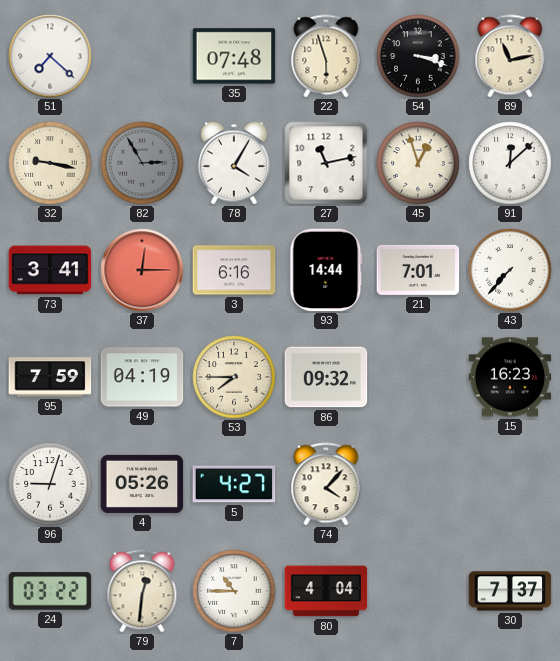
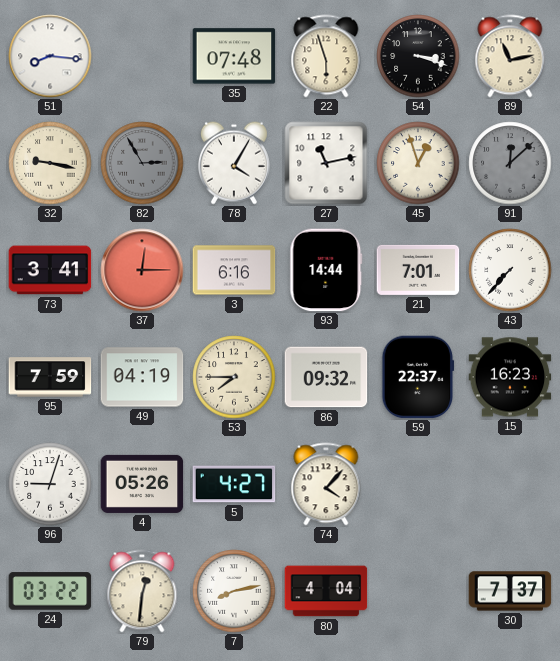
51: 7:22 -> 8:16 (50, 56)
91 dial: white -> grey (510, 163)
59: none -> 22:37 (418, 377)
7: 10:45 -> 8:13 (234, 591)
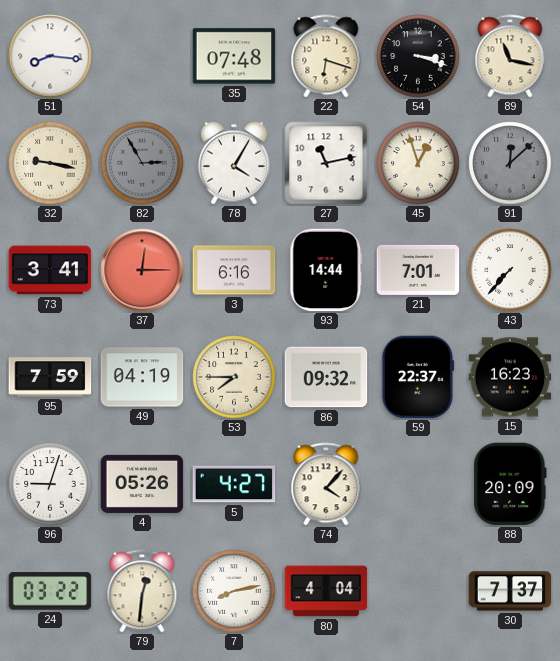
22: 5:57 -> 6:18 (326, 56)
89: 11:13 -> 11:17 (510, 56)
88: none -> 20:09 (510, 484)
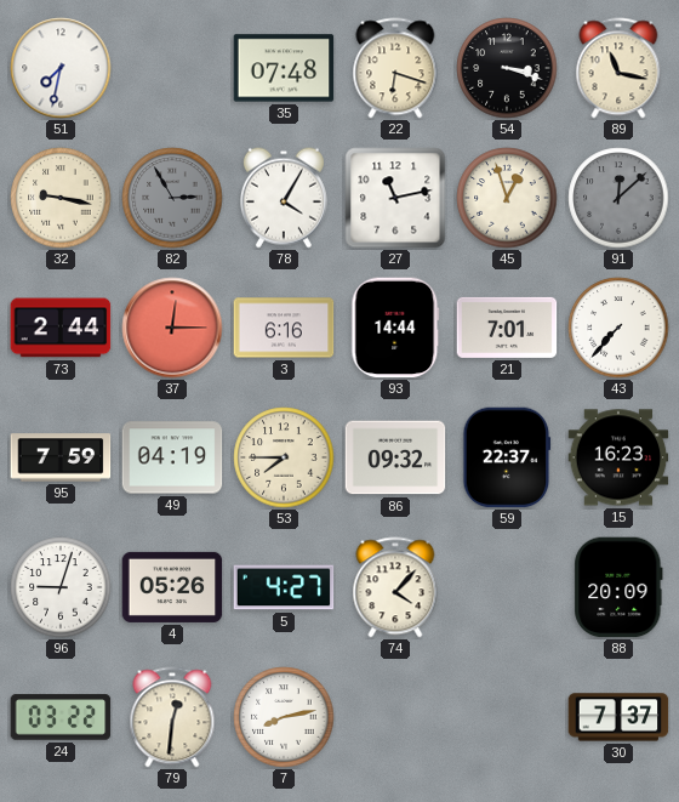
51: 8:16 -> 7:32 (61, 68)
73: 3:41 -> 2:44 (61, 328)
80: 4:04 -> none (326, 591)
